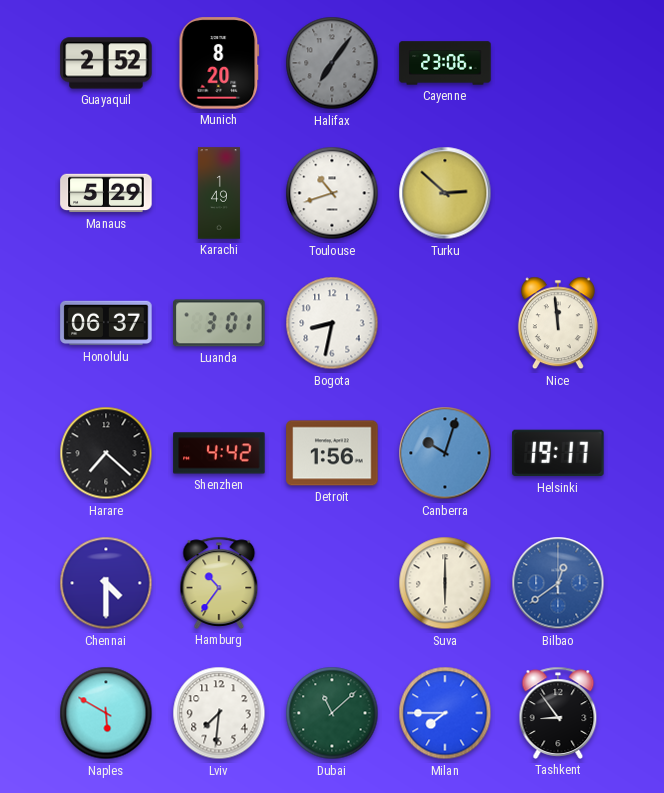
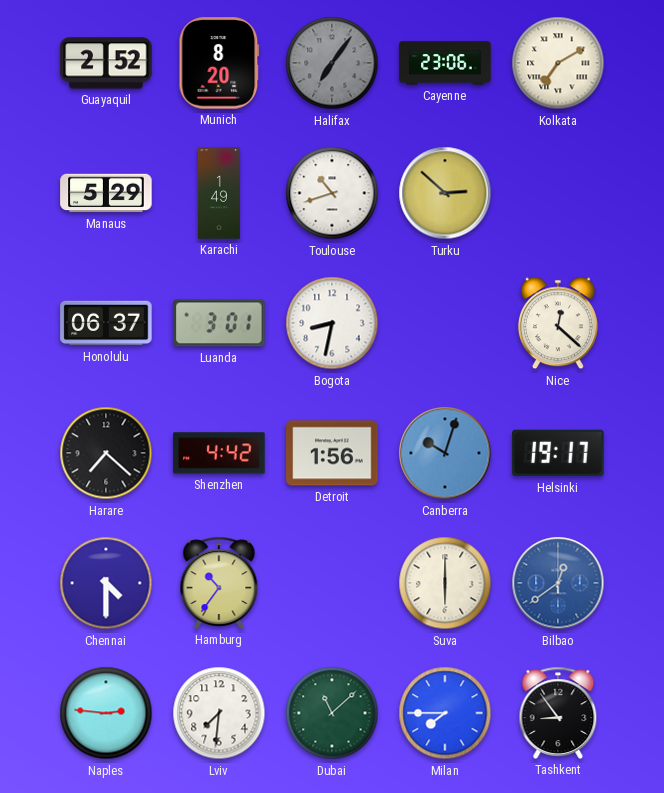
Kolkata: none -> 7:10 (558, 63)
Nice: 11:59 -> 12:22 (558, 323)
Naples: 5:50 -> 2:46 (106, 713)
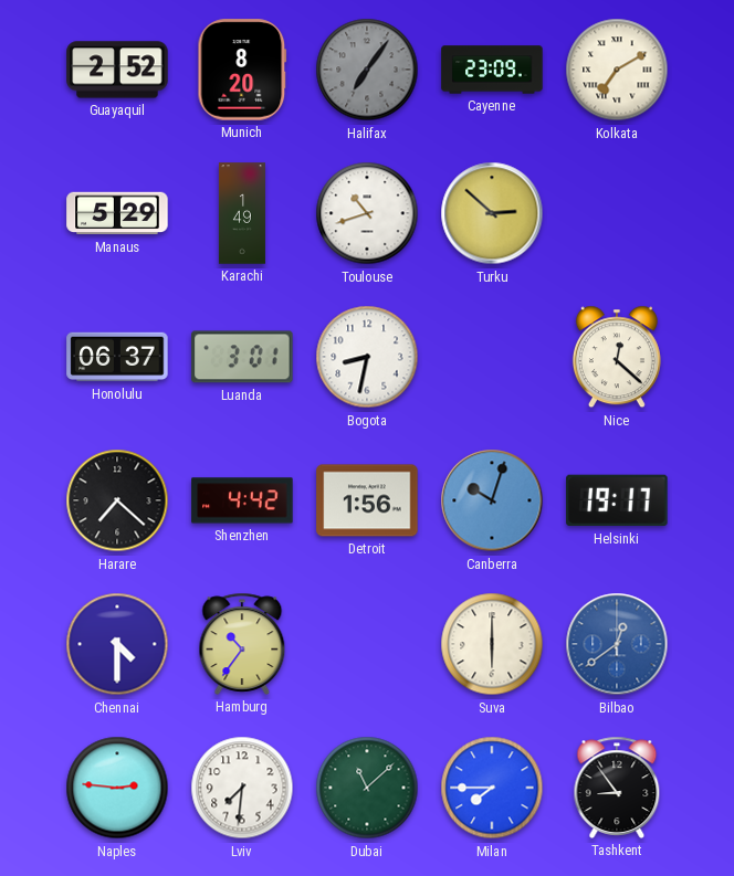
Cayenne: 23:06 -> 23:09 (492, 70)
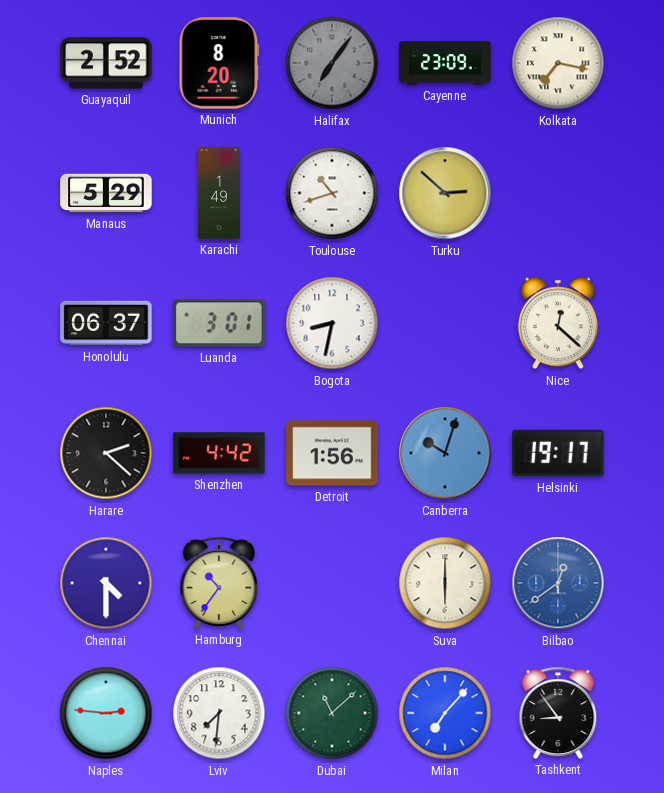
Kolkata: 7:10 -> 7:17 (558, 63)
Harare: 7:22 -> 2:22 (106, 453)
Milan: 7:45 -> 7:07 (445, 713)
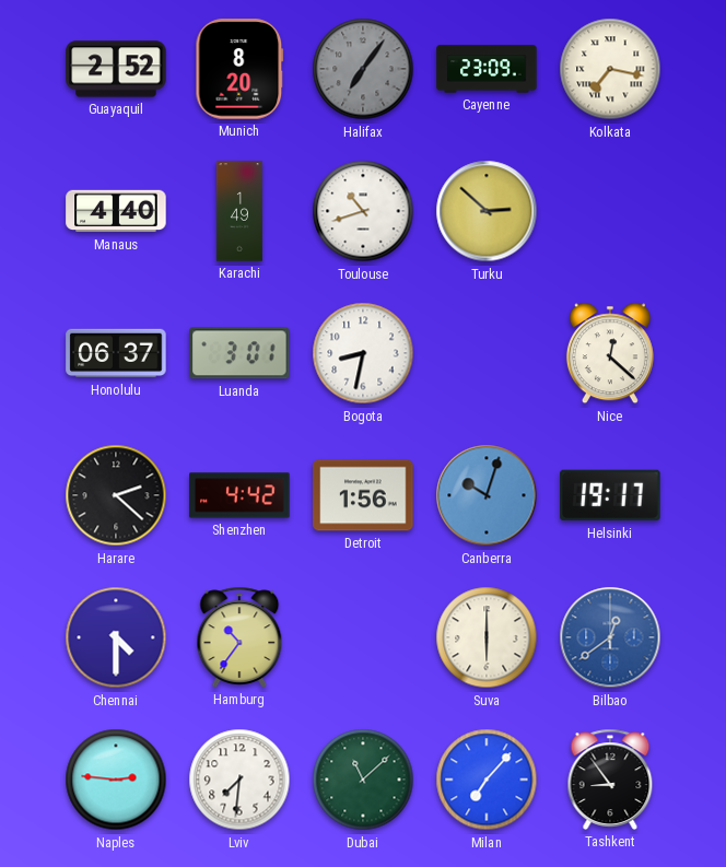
Manaus: 5:29 -> 4:40 (116, 211)
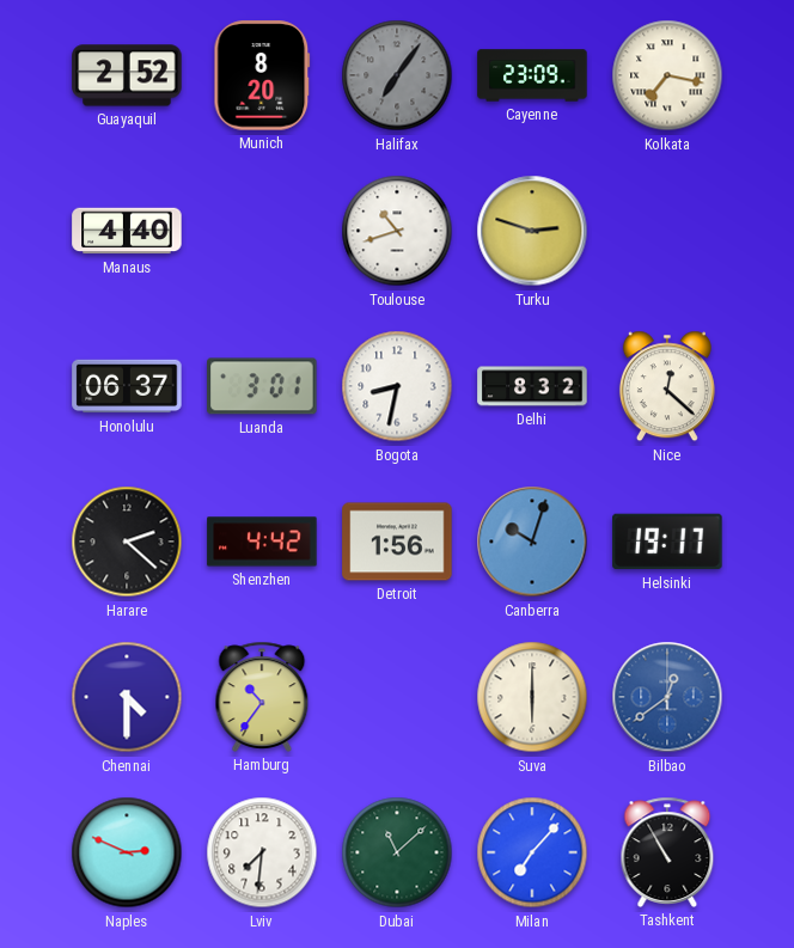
Karachi: 1:49 -> none (239, 211)
Turku: 2:52 -> 2:48 (532, 231)
Delhi: none -> 8:32 (532, 386)
Naples: 2:46 -> 2:49 (127, 852)
Tashkent: 8:54 -> 10:55 (667, 852)
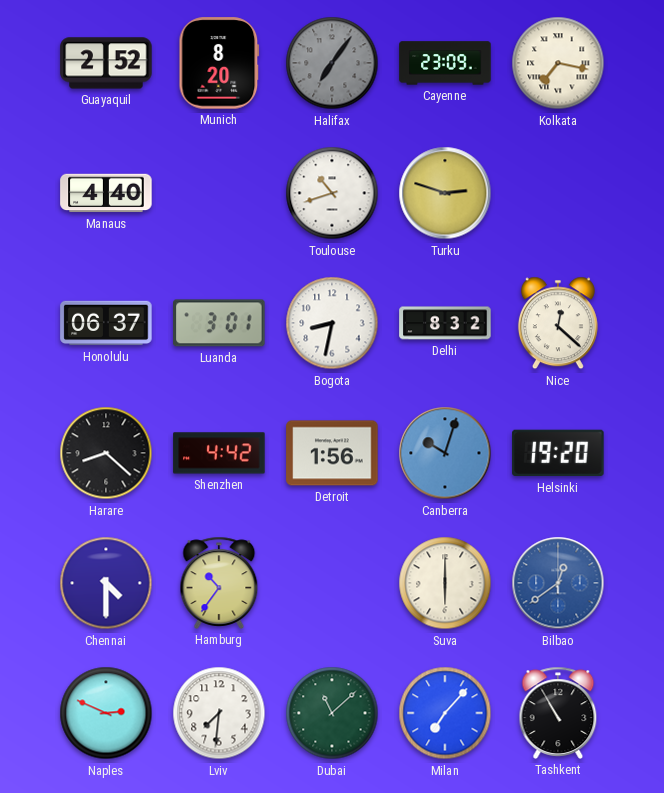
Harare: 2:22 -> 8:22 (106, 453)
Helsinki: 19:17 -> 19:20 (558, 453)
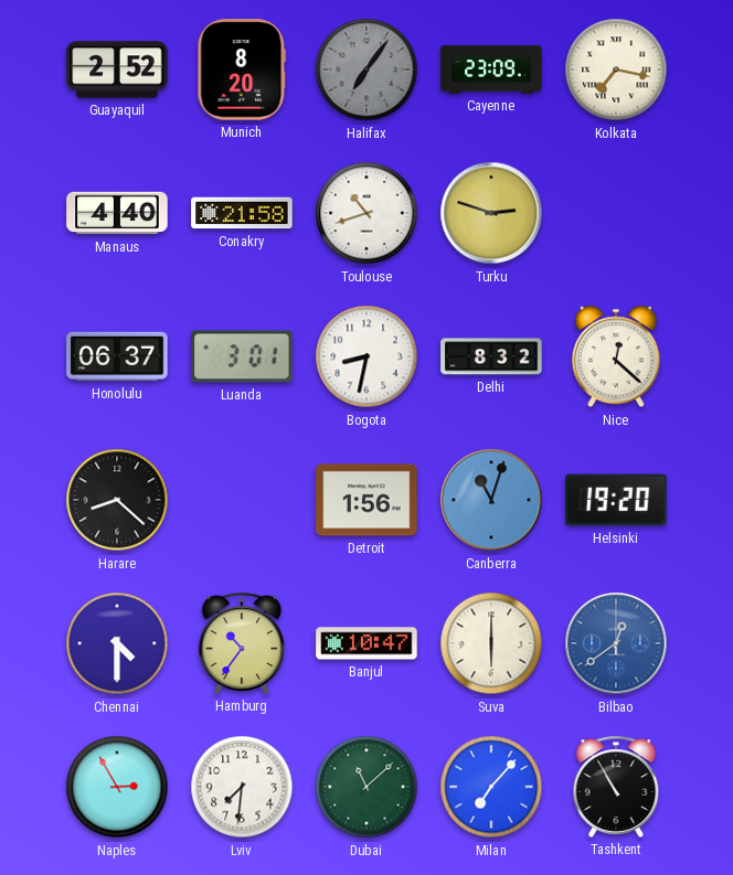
Conakry: none -> 21:58 (242, 213)
Shenzhen: 4:42 -> none (219, 453)
Canberra: 10:03 -> 11:03 (491, 500)
Banjul: none -> 10:47 (366, 643)
Naples: 2:49 -> 2:55 (117, 787)
